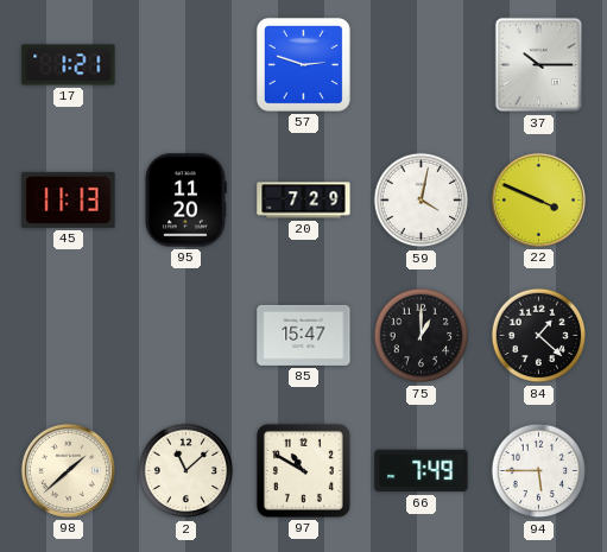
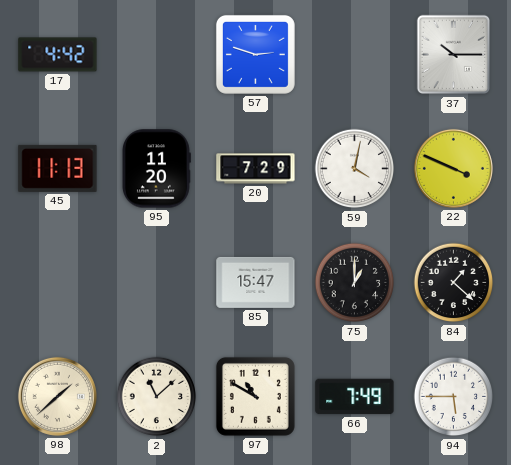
17: 1:21 -> 4:42 (58, 55)
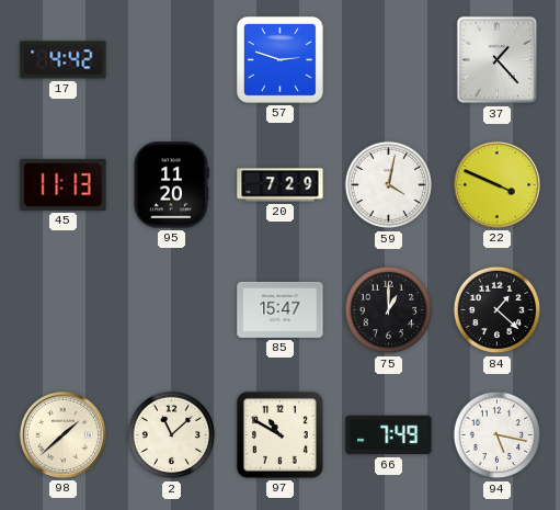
37: 10:15 -> 1:23 (498, 60)
94: 5:45 -> 5:17 (498, 435)
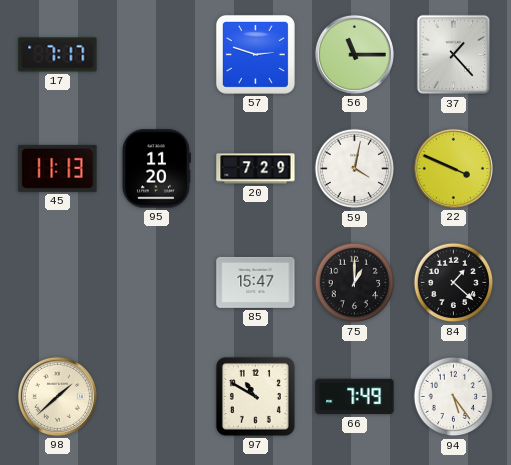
17: 4:42 -> 7:17 (58, 55)
56: none -> 11:15 (354, 54)
2: 11:08 -> none (172, 435)
94: 5:17 -> 5:24 (454, 397)
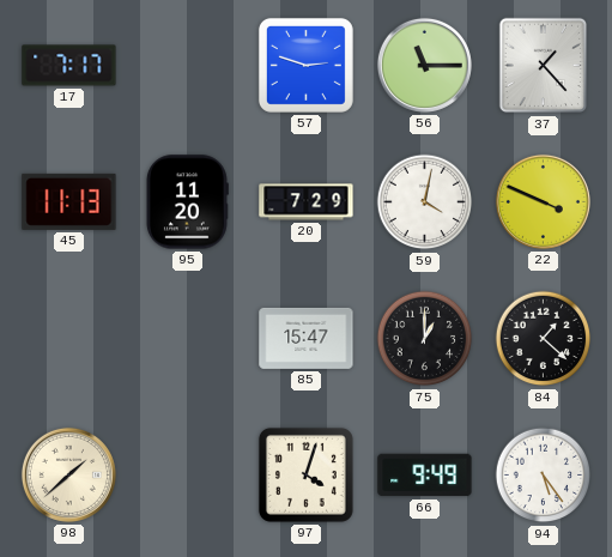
97: 10:50 -> 4:03 (305, 474)
66: 7:49 -> 9:49 (425, 476)
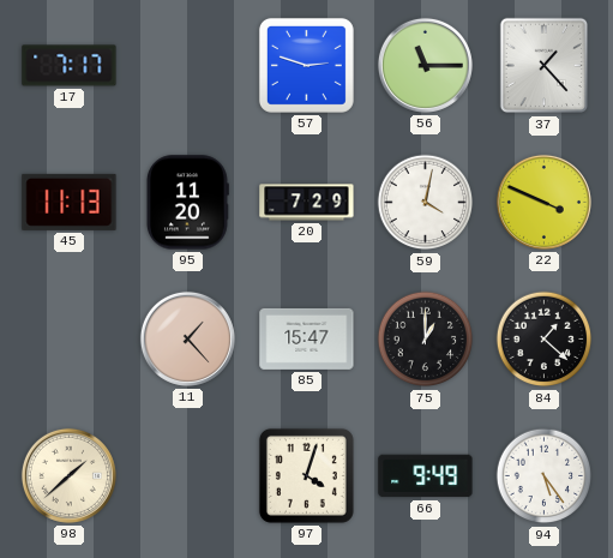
11: none -> 1:23 (187, 338)
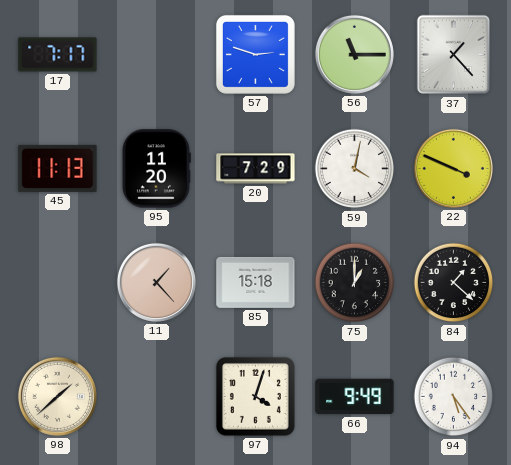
85: 15:47 -> 15:18 (256, 282)
